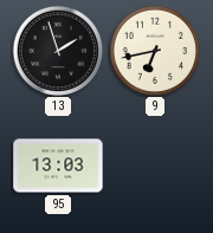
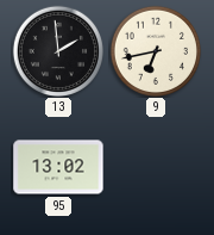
13: 1:57 -> 1:59 (57, 50)
95: 13:03 -> 13:02 (58, 167)
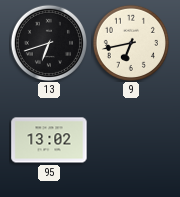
13: 1:59 -> 6:42 (48, 42)
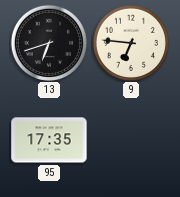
9: 6:43 -> 6:46 (130, 42)
95: 13:02 -> 17:35 (49, 140)
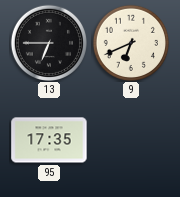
13: 6:42 -> 6:45 (48, 42)
9: 6:46 -> 6:41 (130, 42)
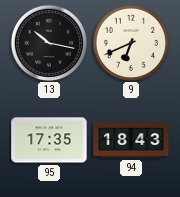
13: 6:45 -> 10:17 (48, 42)
94: none -> 18:43 (131, 140)
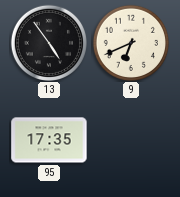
13: 10:17 -> 4:54 (48, 42)
94: 18:43 -> none (131, 140)
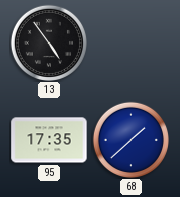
9: 6:41 -> none (130, 42)
68: none -> 1:38 (130, 139)
